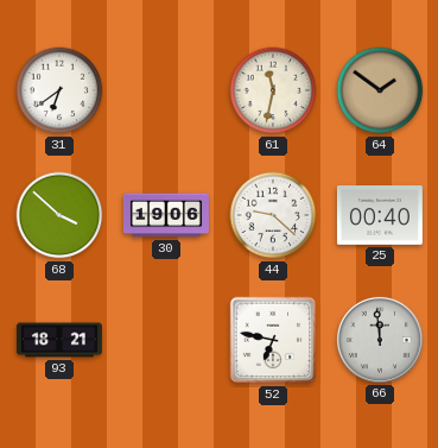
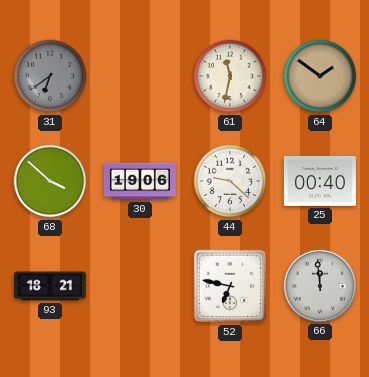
31 dial: white -> grey (50, 76)
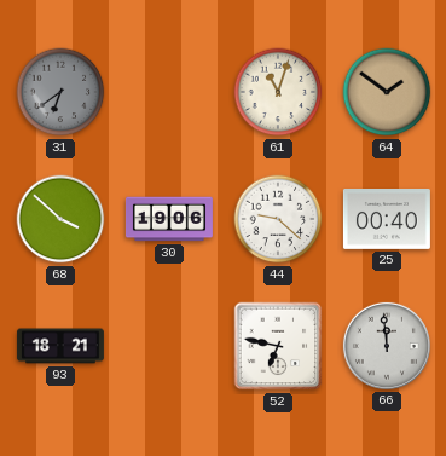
61: 11:32 -> 11:03 (278, 92)
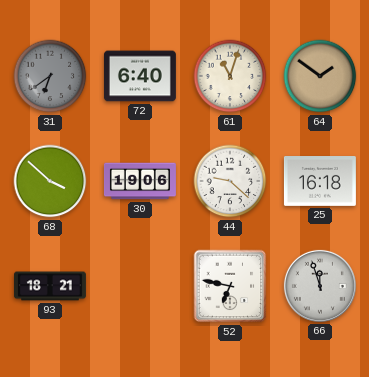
72: none -> 6:40 (140, 76)
25: 00:40 -> 16:18 (320, 182)
66: 11:59 -> 11:57 (320, 286)
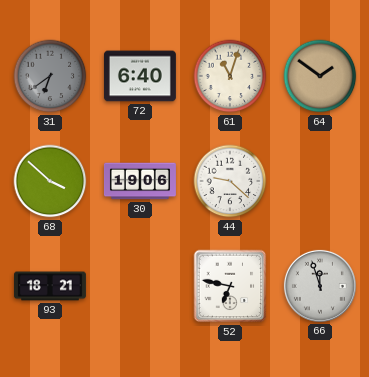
25: 16:18 -> none (320, 182)
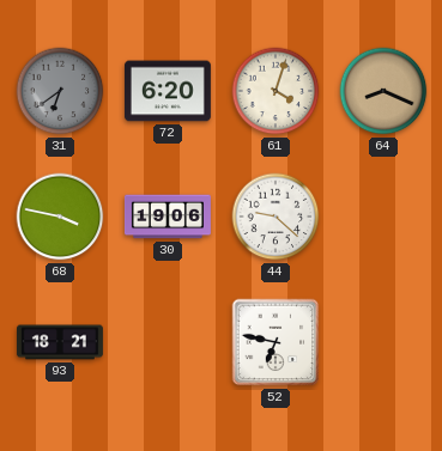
72: 6:40 -> 6:20 (168, 91)
61: 11:03 -> 4:03 (276, 91)
64: 1:51 -> 8:19 (383, 91)
68: 3:52 -> 3:47 (60, 217)
66: 11:57 -> none (320, 286)
